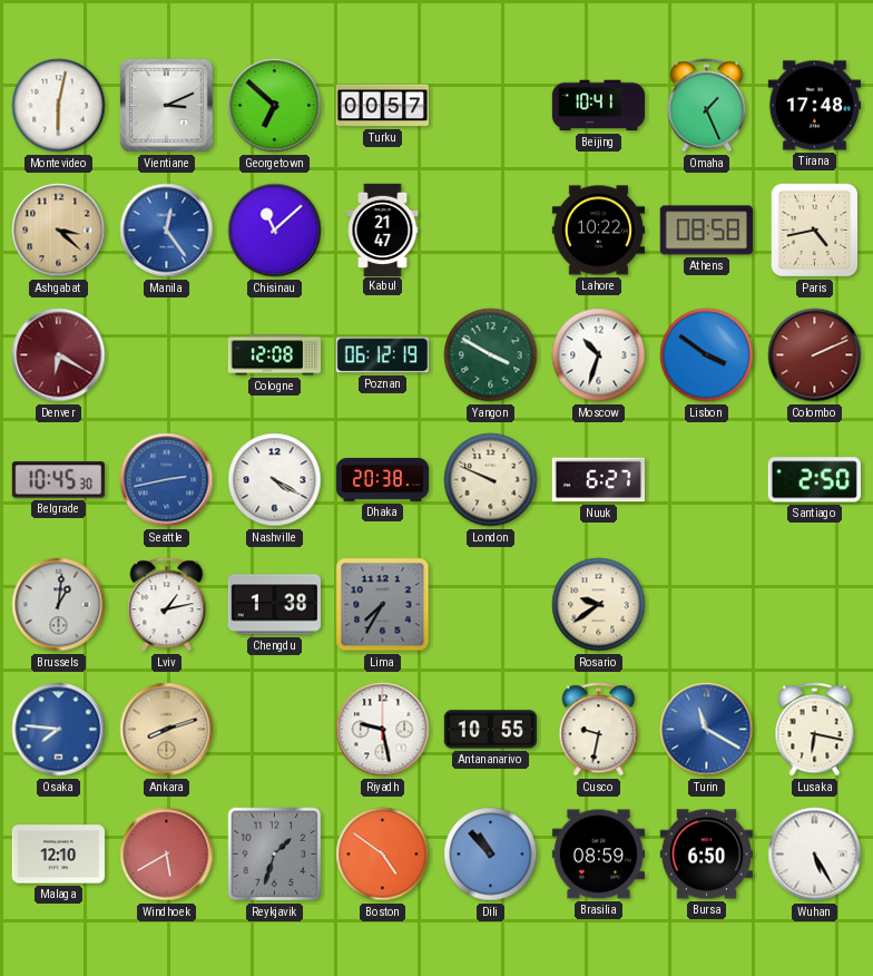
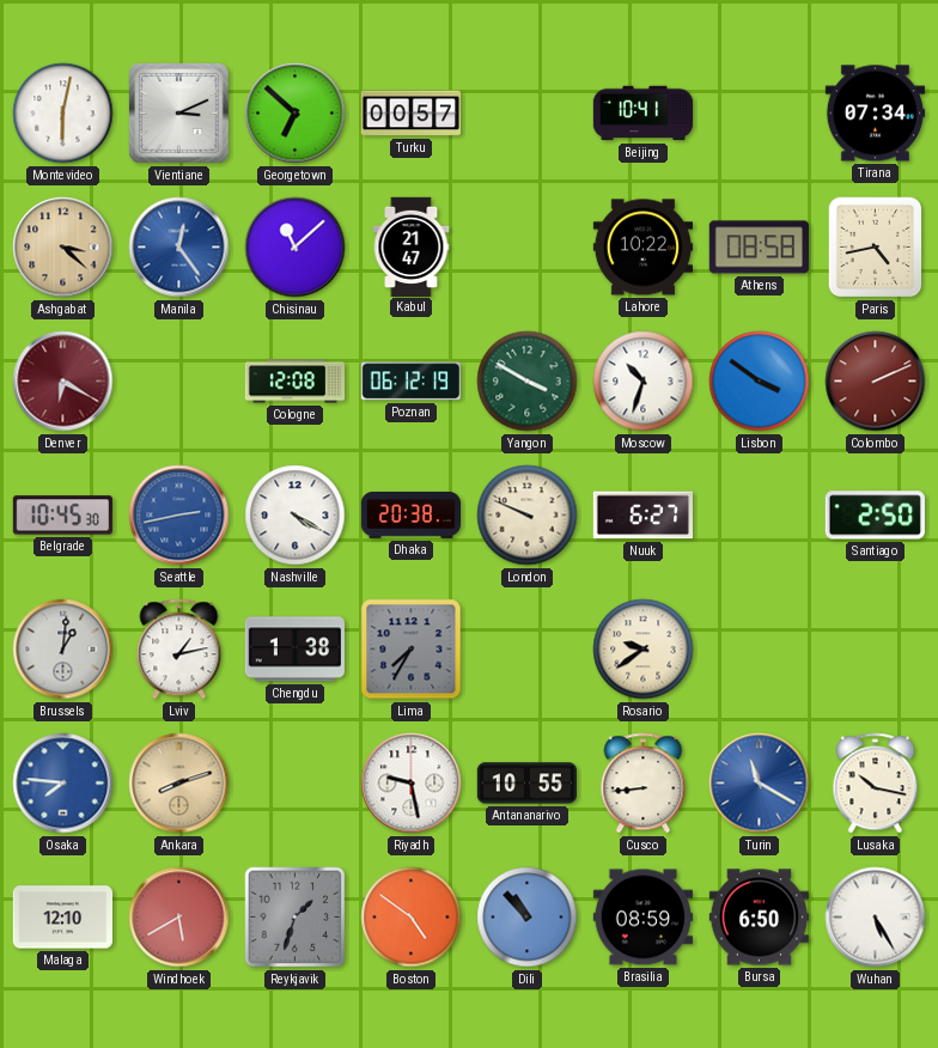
Omaha: 1:26 -> none (707, 106)
Tirana: 17:48 -> 07:34 (875, 114)
Cusco: 9:32 -> 8:44 (644, 784)
Lusaka: 6:17 -> 10:17 (876, 784)
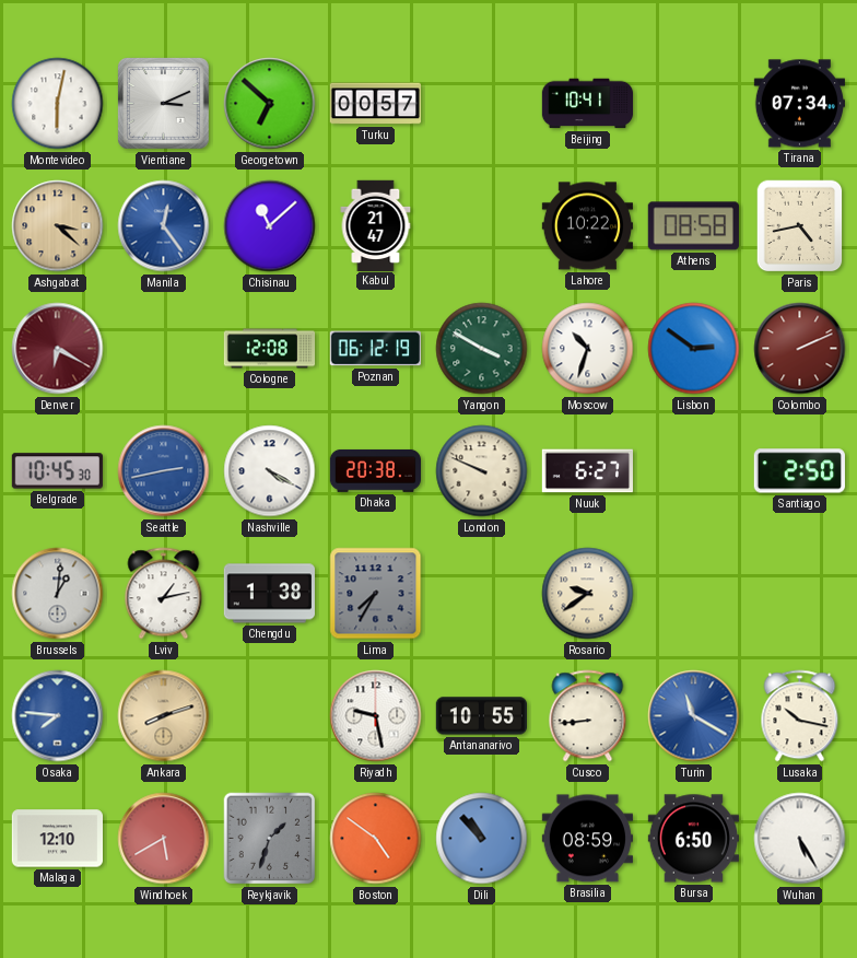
Lisbon: 3:51 -> 2:51 (694, 349)
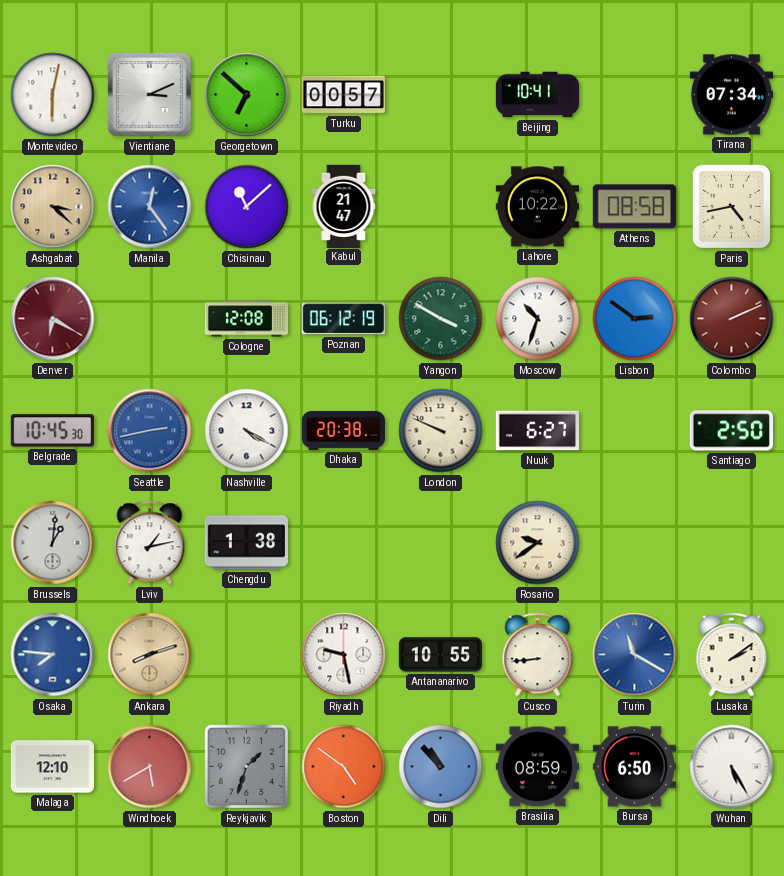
Lima: 7:35 -> none (376, 594)
Lusaka: 10:17 -> 2:09 (732, 655)
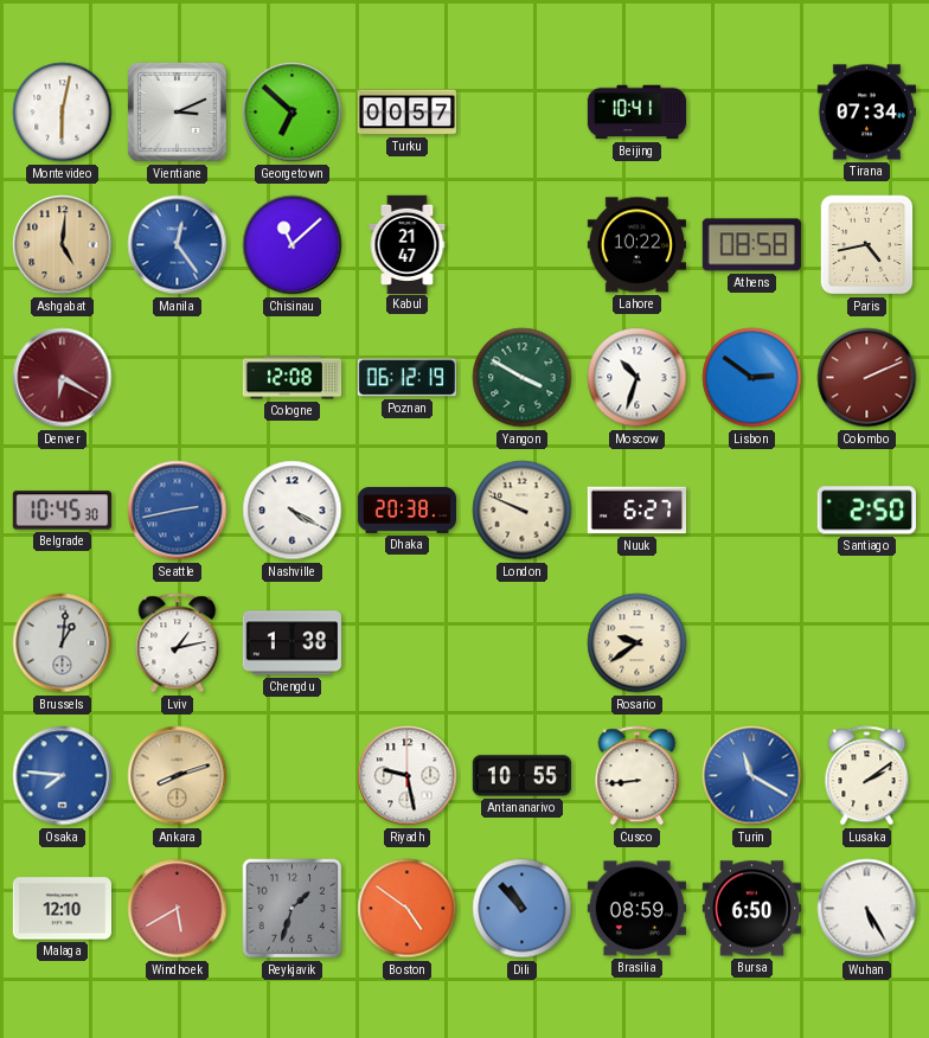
Ashgabat: 3:22 -> 5:01 (63, 245)
